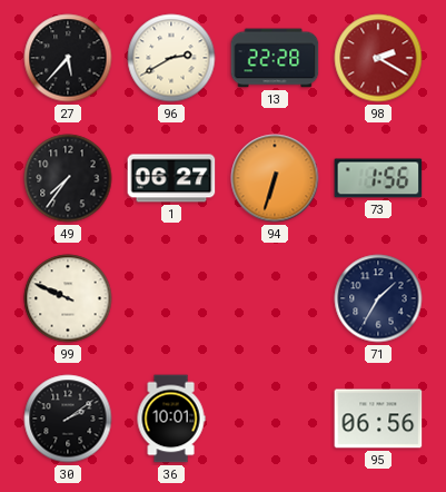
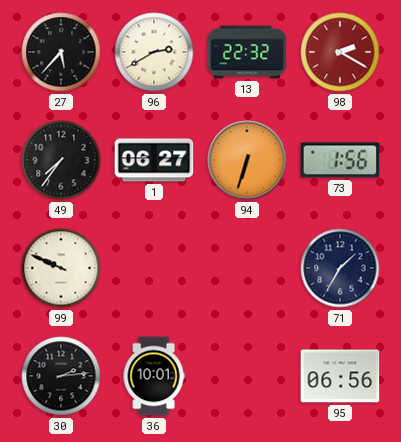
13: 22:28 -> 22:32 (247, 52)
30: 2:09 -> 2:14 (61, 376)
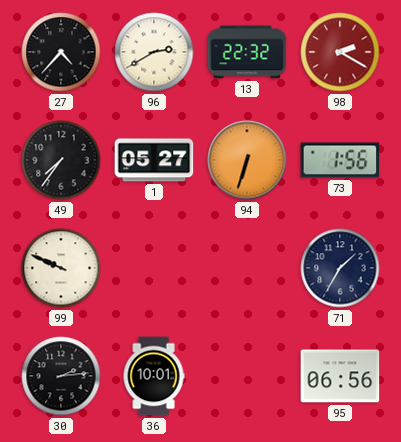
27: 5:37 -> 4:37 (61, 52)
1: 06:27 -> 05:27 (154, 160)
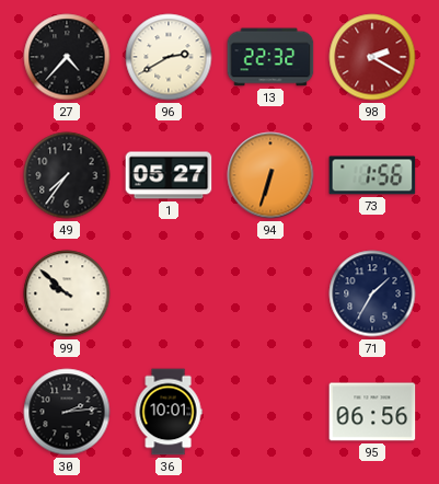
99: 9:49 -> 9:52 (67, 293)
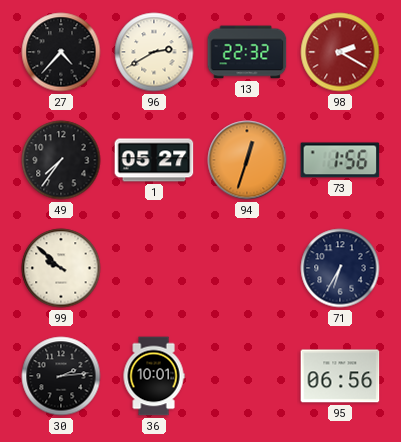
94: 6:33 -> 12:33 (247, 160)
71: 1:35 -> 6:35 (340, 268)
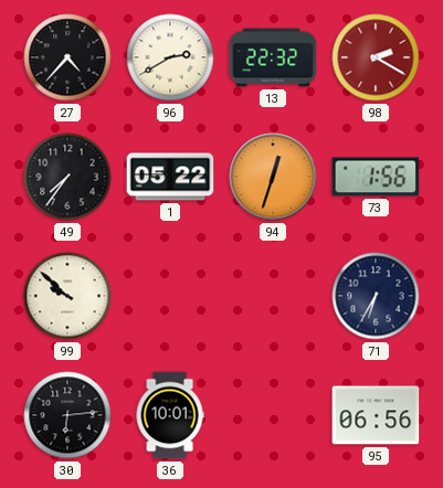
1: 05:27 -> 05:22 (170, 177)
30: 2:14 -> 6:14 (67, 415)
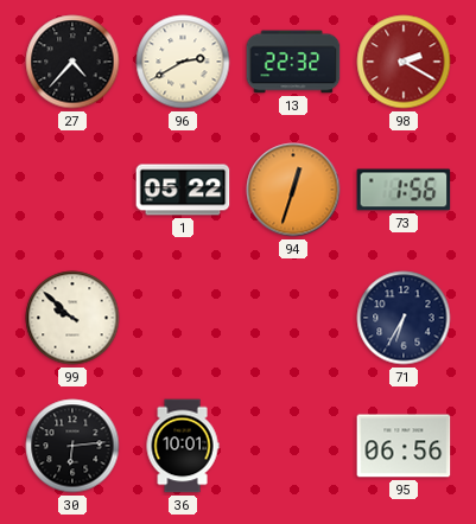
49: 7:36 -> none (67, 177)
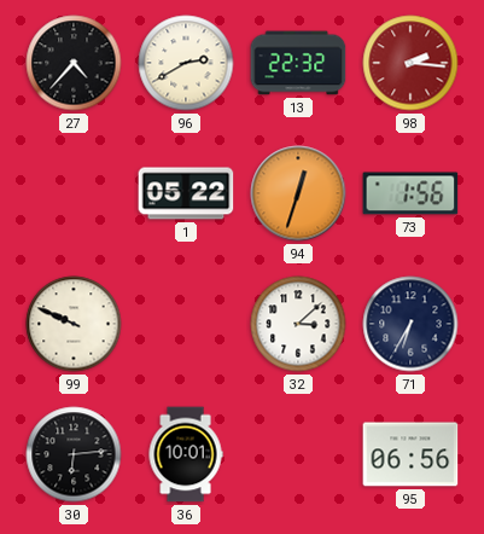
98: 2:20 -> 2:16 (410, 63)
99: 9:52 -> 9:49 (74, 324)
32: none -> 3:08 (298, 324)
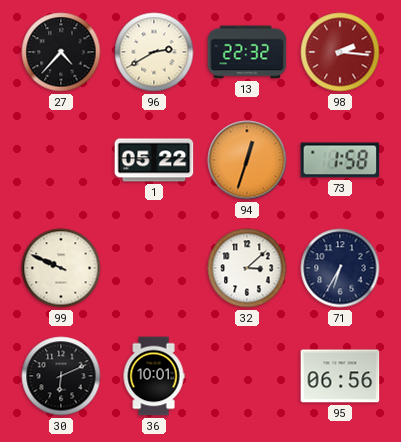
73: 1:56 -> 1:58 (340, 160)
30: 6:14 -> 6:11 (61, 376)
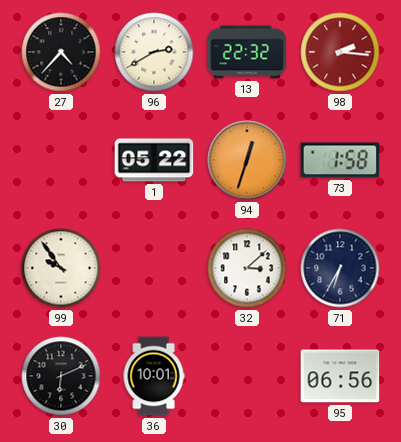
99: 9:49 -> 9:54 (61, 268)
